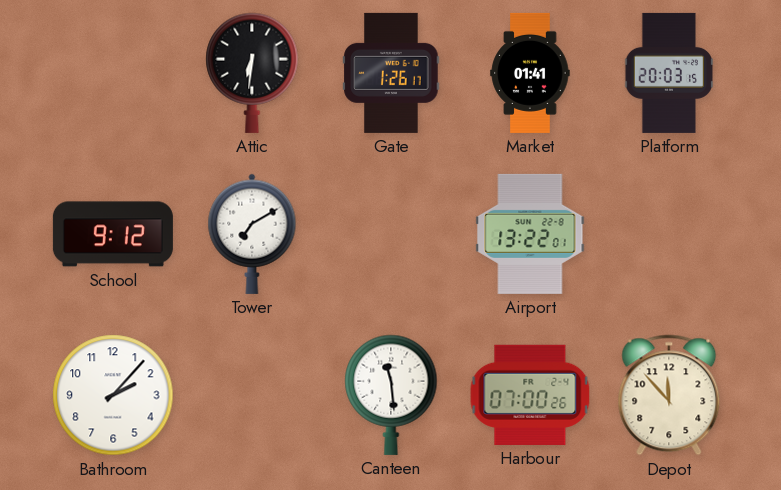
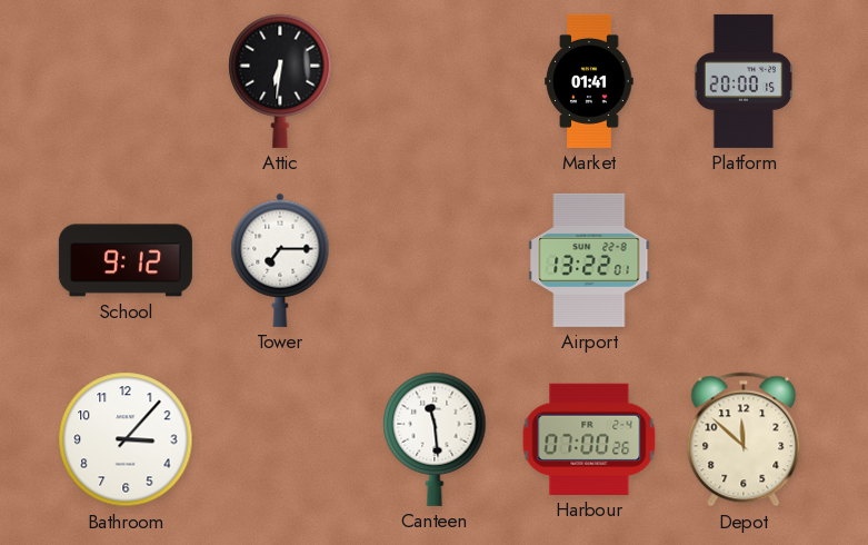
Gate: 1:26 -> none (391, 73)
Platform: 20:03 -> 20:00 (744, 81)
Tower: 7:10 -> 7:15 (280, 260)
Bathroom: 2:07 -> 3:07 (126, 439)
Depot: 11:53 -> 11:52 (744, 439)
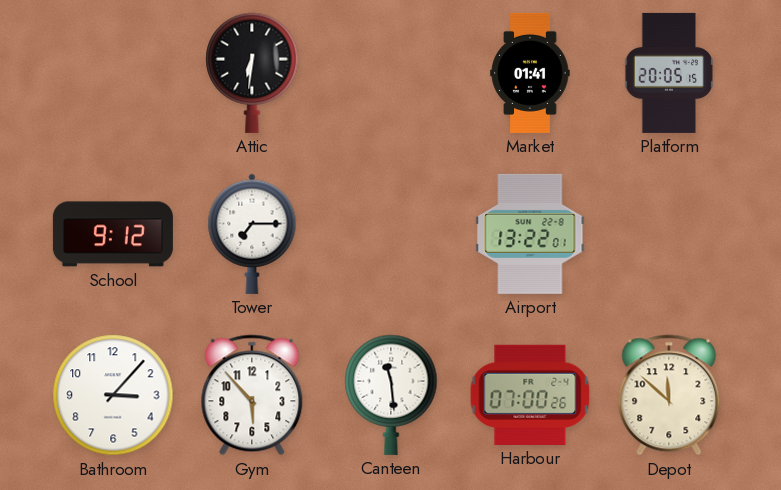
Platform: 20:00 -> 20:05 (669, 73)
Gym: none -> 5:53 (252, 395)
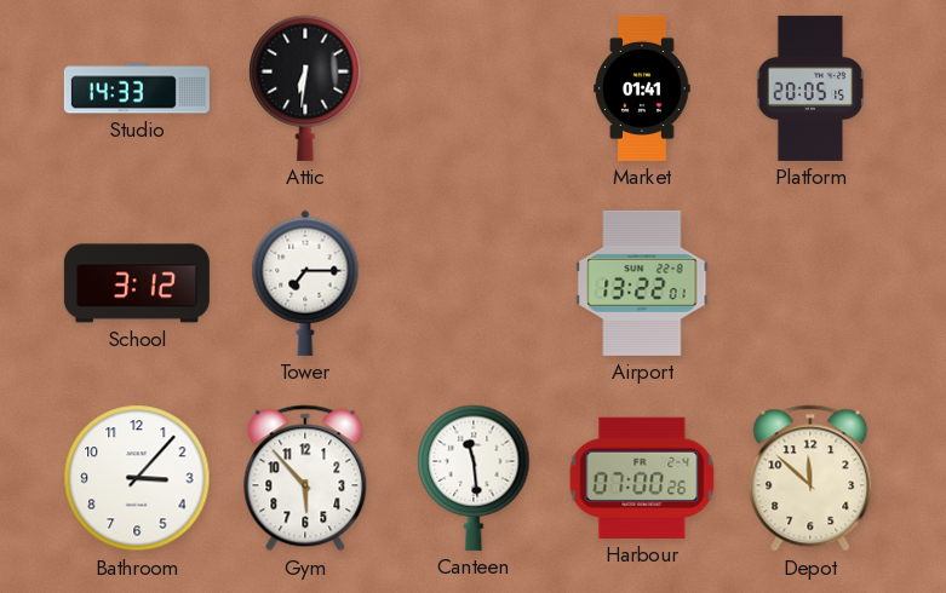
Studio: none -> 14:33 (137, 88)
School: 9:12 -> 3:12 (137, 283)
